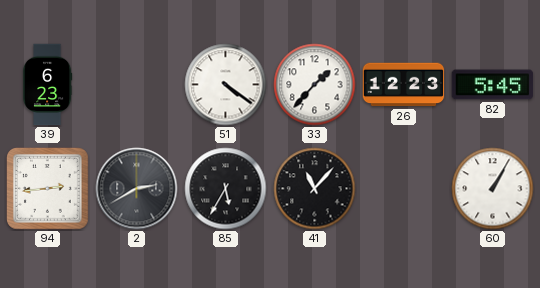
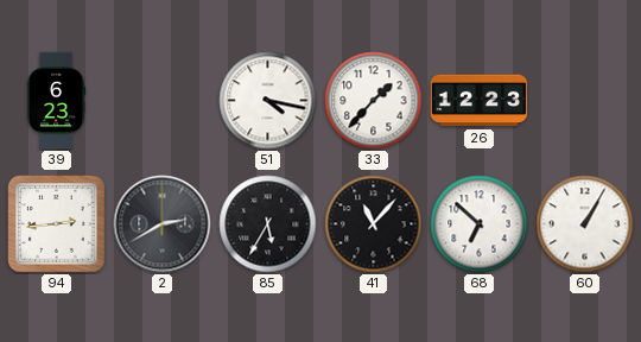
51: 4:21 -> 4:17 (268, 101)
82: 5:45 -> none (493, 85)
68: none -> 6:52 (480, 224)
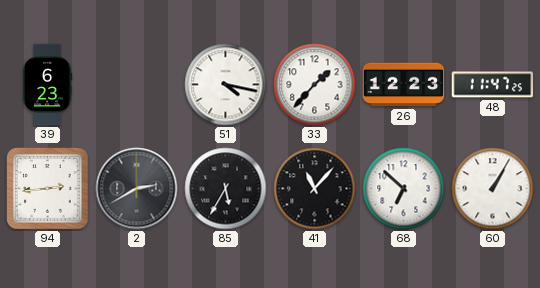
48: none -> 11:47 (493, 85)
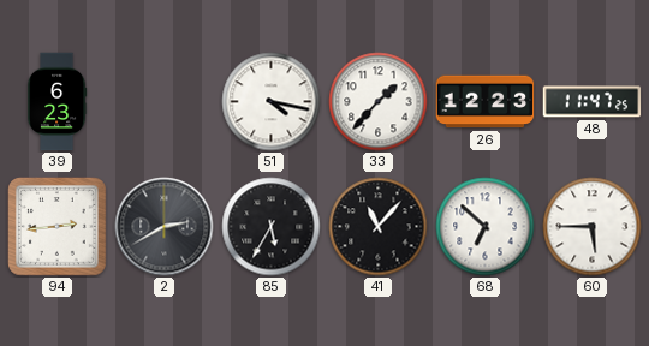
60: 1:05 -> 5:45 (593, 227)
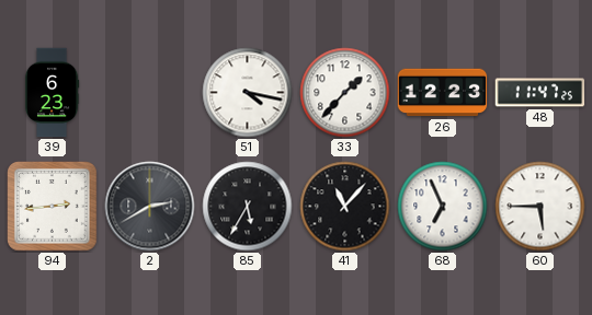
68: 6:52 -> 6:56 (443, 207)
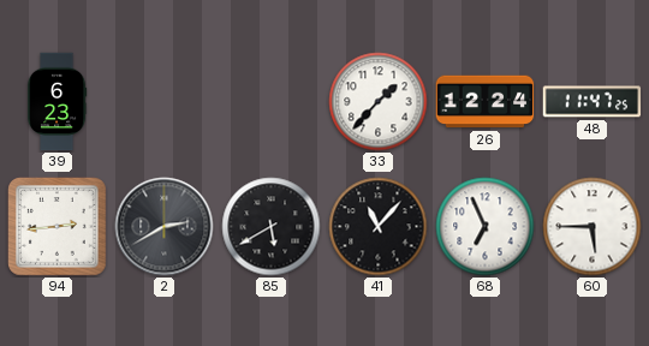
51: 4:17 -> none (248, 93)
26: 12:23 -> 12:24 (486, 102)
85: 5:35 -> 5:40 (272, 227)
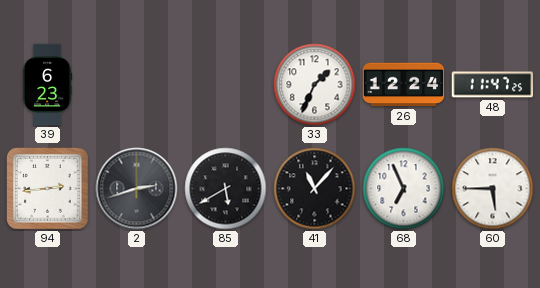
33: 1:37 -> 1:34 (315, 85)
2: 2:40 -> 2:42 (137, 189)
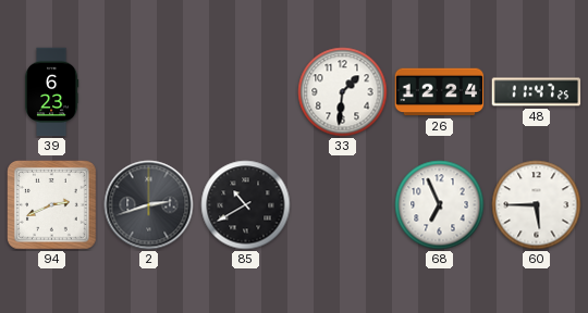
33: 1:34 -> 1:31 (343, 92)
94: 2:44 -> 2:41 (52, 205)
85: 5:40 -> 10:40 (246, 205)
41: 11:07 -> none (315, 189)
